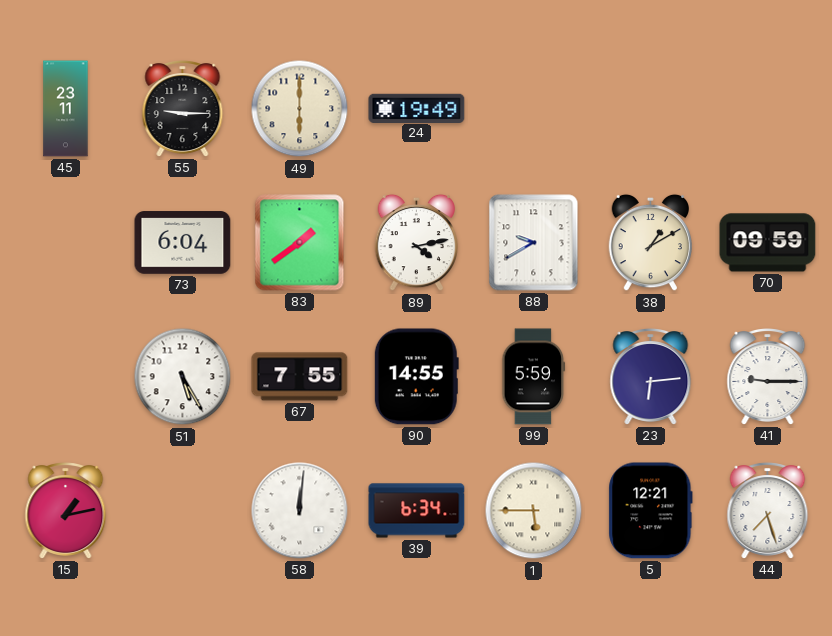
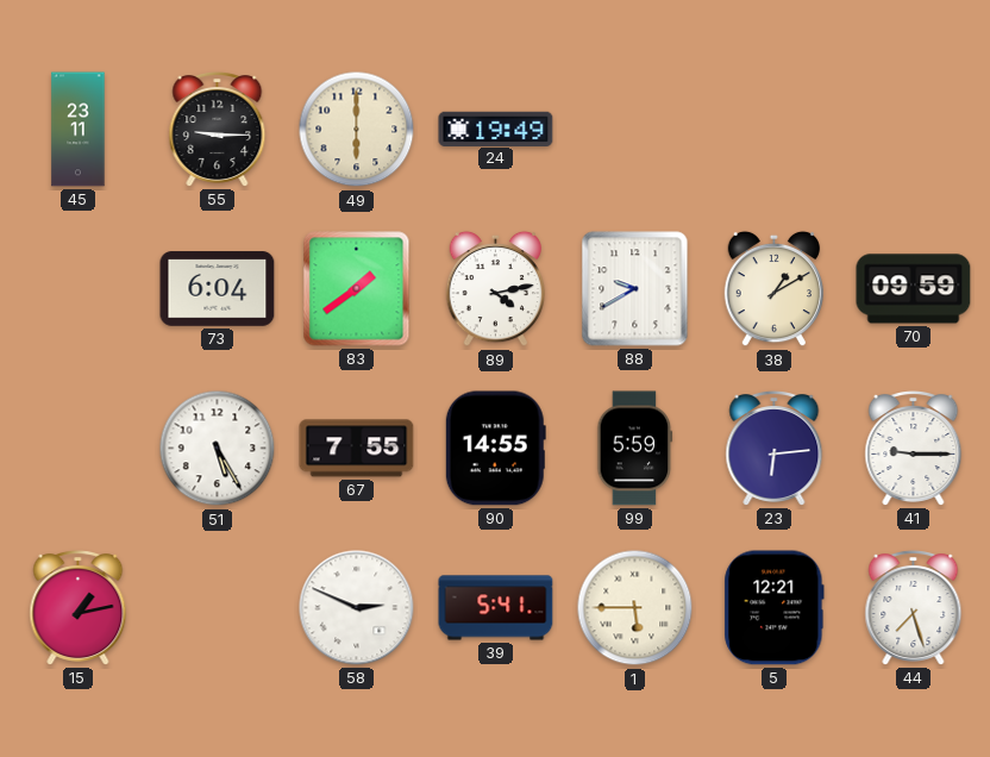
58: 12:01 -> 2:49 (357, 608)
39: 6:34 -> 5:41 (496, 608)
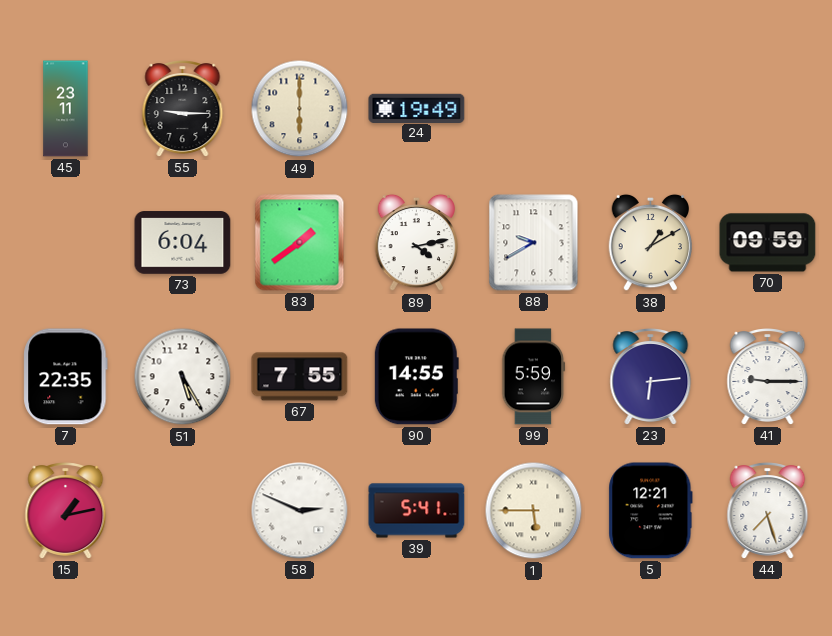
7: none -> 22:35 (66, 377)
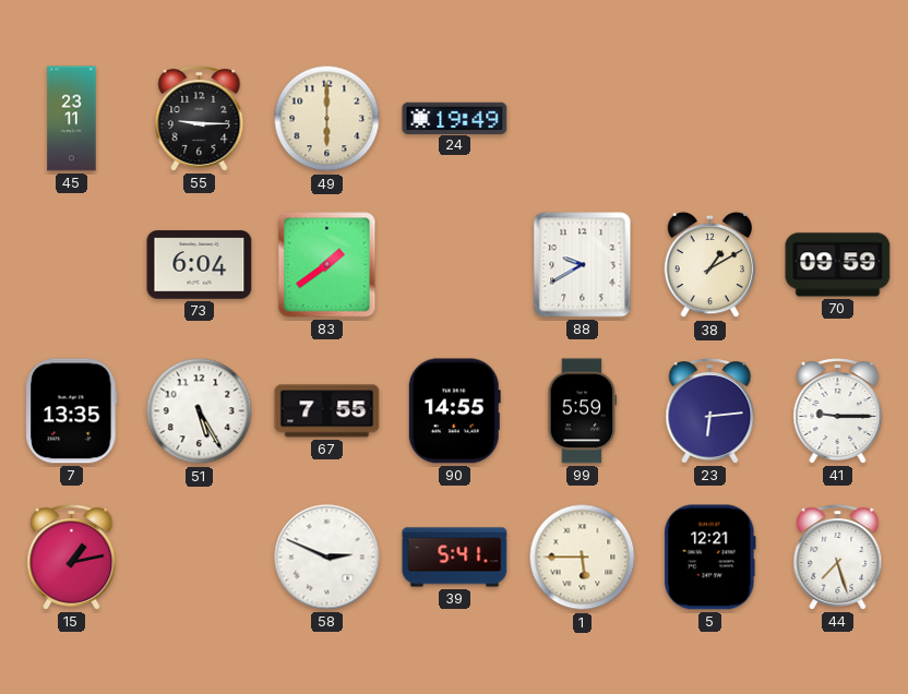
89: 4:13 -> none (416, 243)
7: 22:35 -> 13:35 (72, 411)
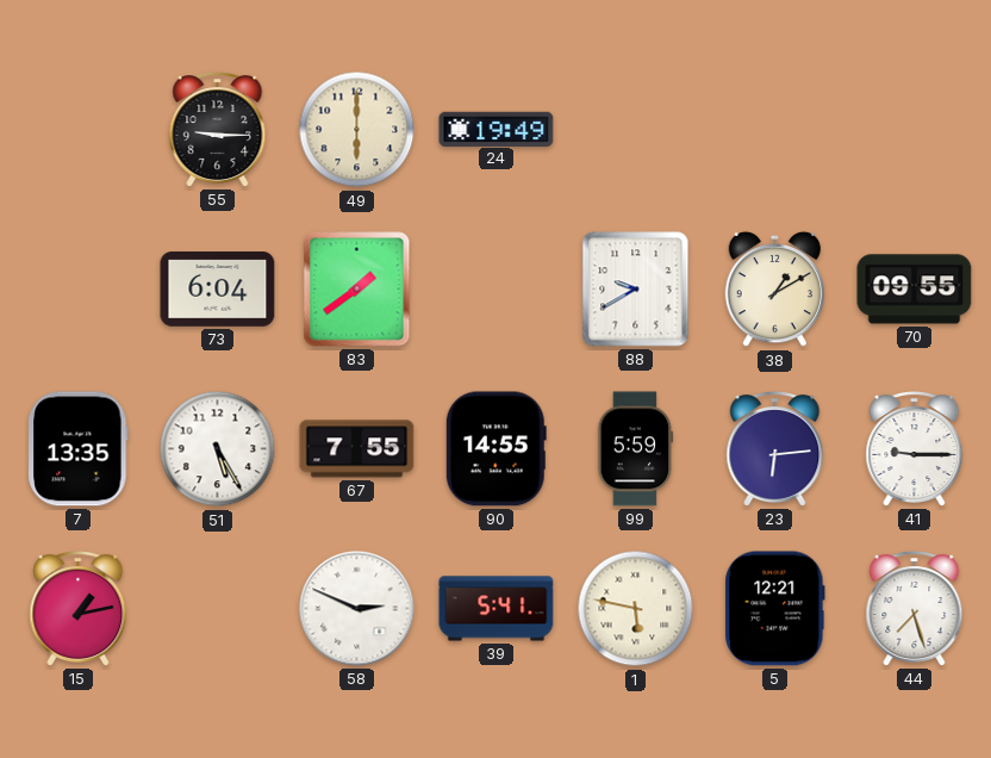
45: 23:11 -> none (72, 119)
70: 09:59 -> 09:55 (915, 290)
1: 5:45 -> 5:47 (636, 609)
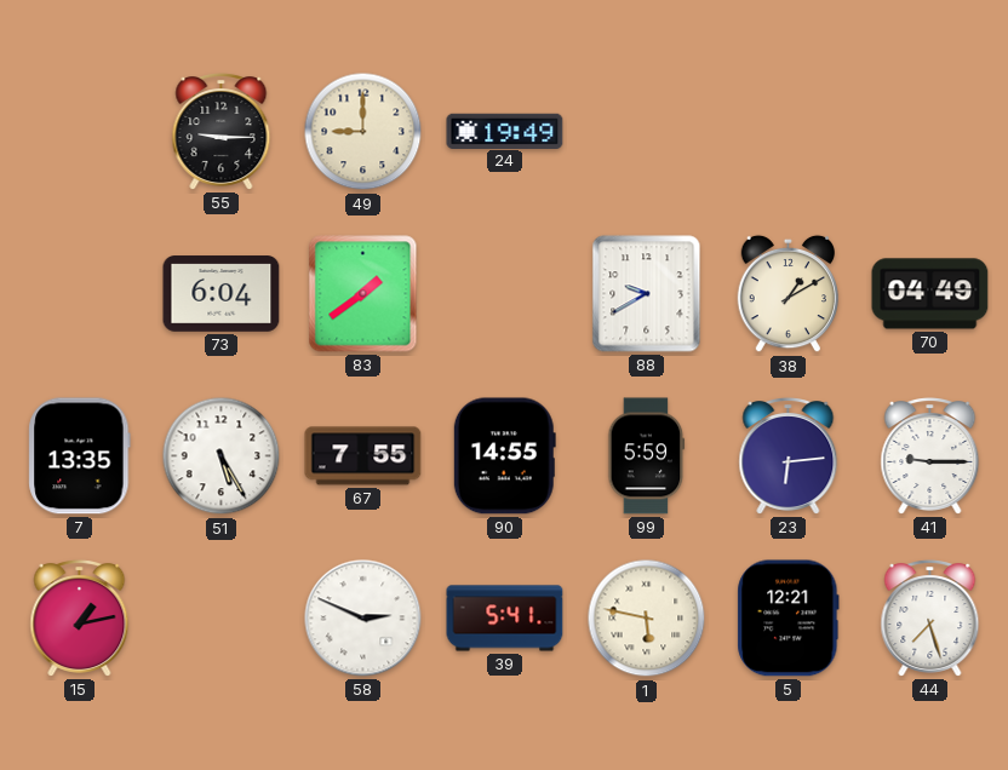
49: 6:00 -> 9:00 (363, 132)
70: 09:55 -> 04:49 (930, 294)
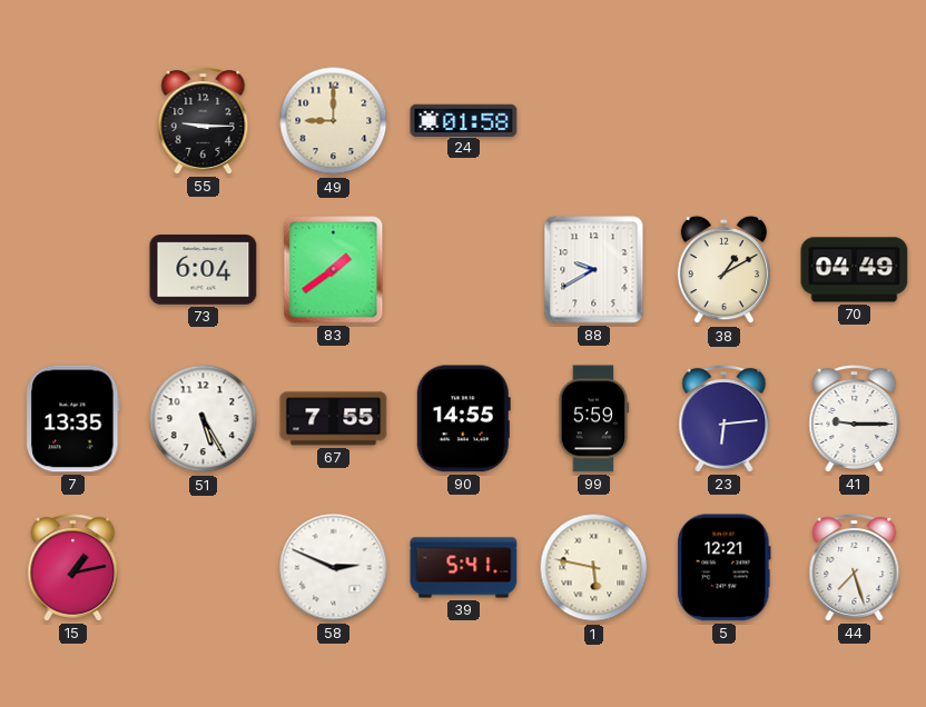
24: 19:49 -> 01:58 (464, 120)
